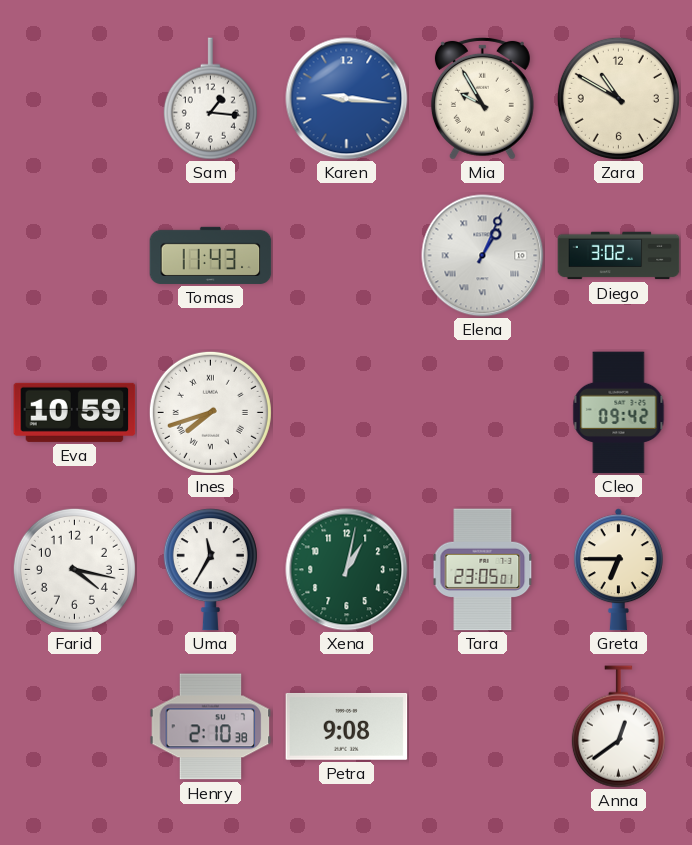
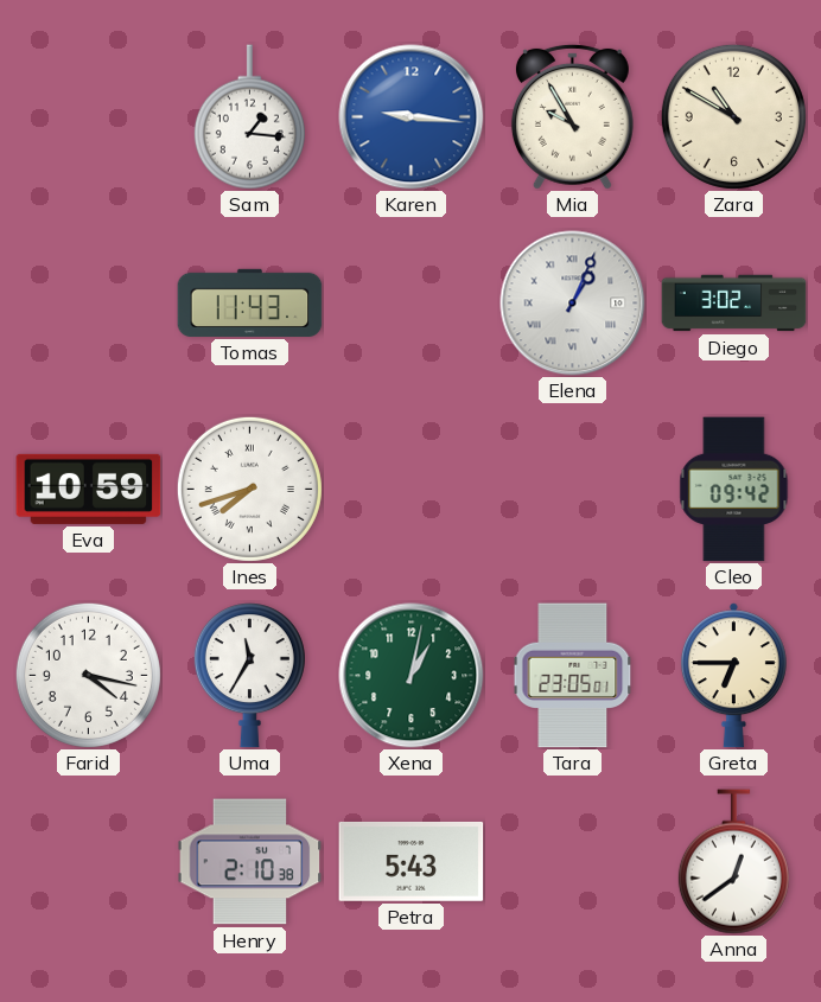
Petra: 9:08 -> 5:43 (412, 862)
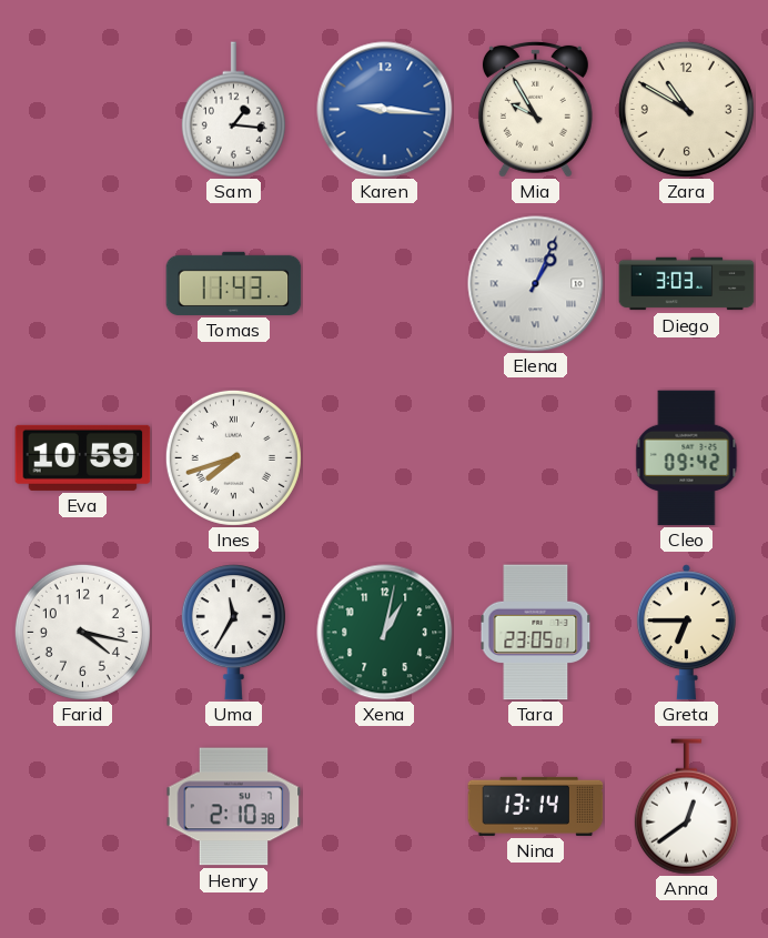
Diego: 3:02 -> 3:03 (687, 284)
Petra: 5:43 -> none (412, 862)
Nina: none -> 13:14 (536, 806)
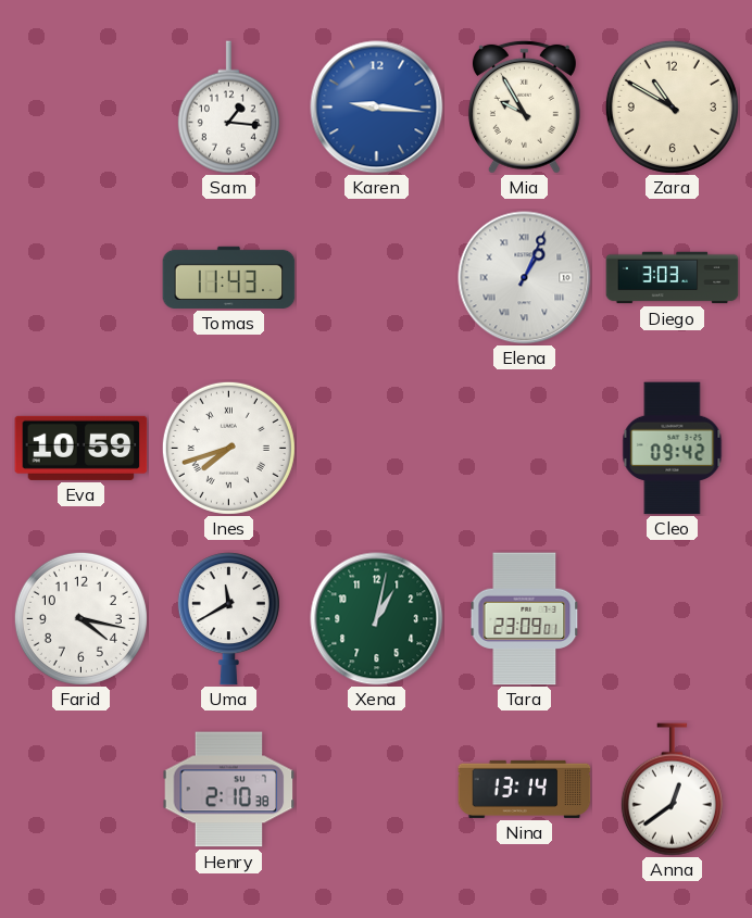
Uma: 11:35 -> 11:40 (228, 619)
Tara: 23:05 -> 23:09 (525, 619)
Greta: 6:45 -> none (686, 633)
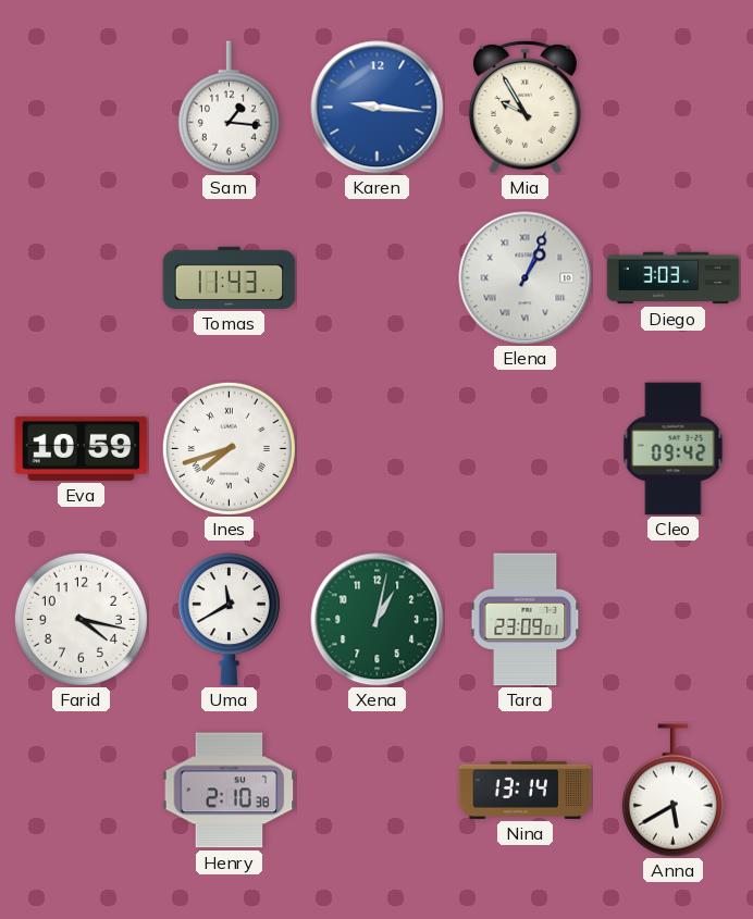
Zara: 10:50 -> none (672, 106)
Anna: 12:39 -> 5:40 (672, 791)
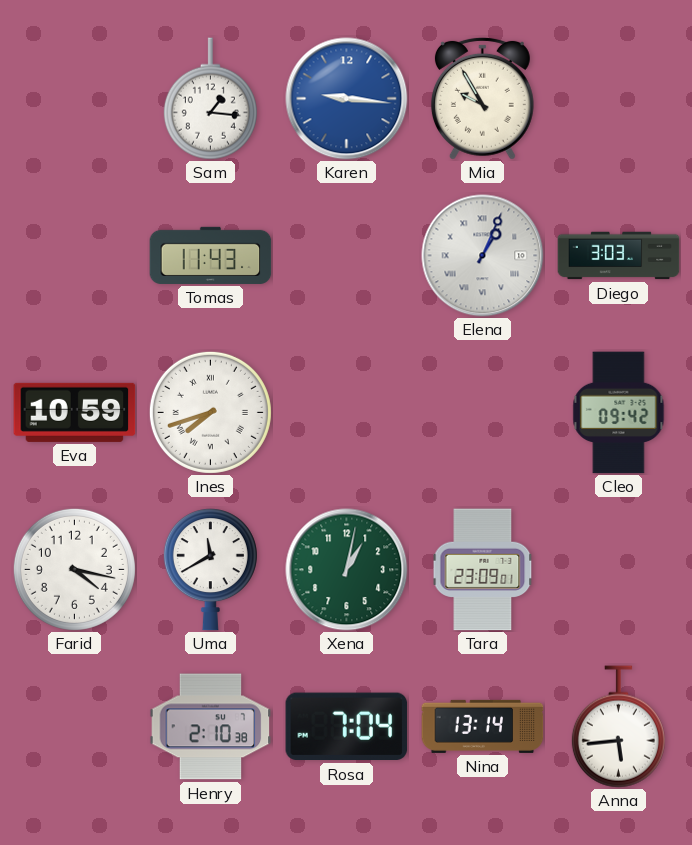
Rosa: none -> 7:04 (347, 727)
Anna: 5:40 -> 5:44 (618, 727)
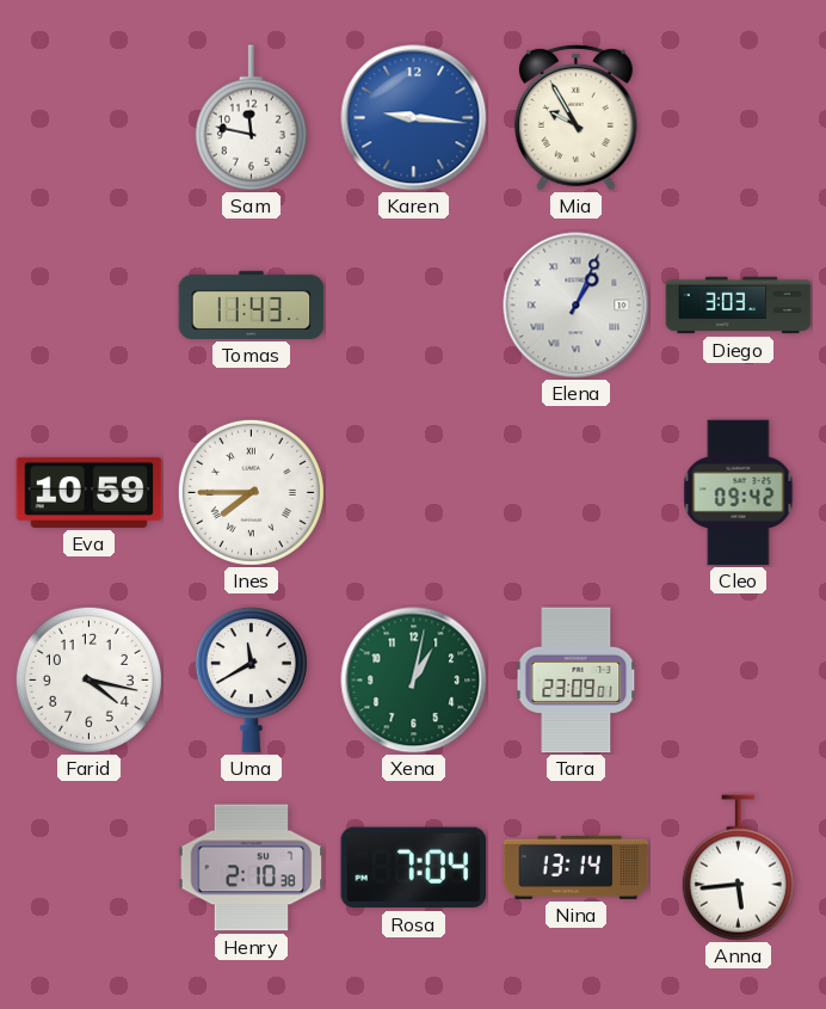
Sam: 1:16 -> 11:47 (251, 118)
Ines: 7:42 -> 7:45 (251, 492)
